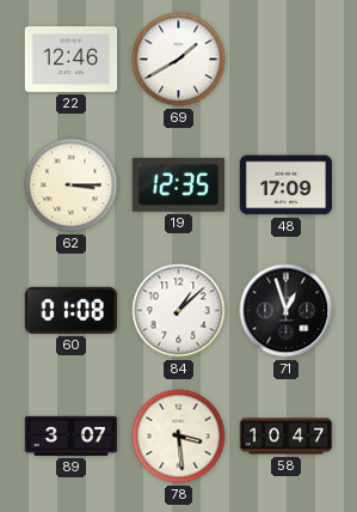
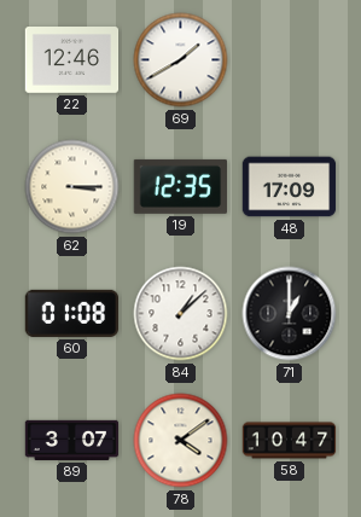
71: 12:57 -> 1:00 (290, 314)
78: 3:29 -> 4:09 (181, 441)
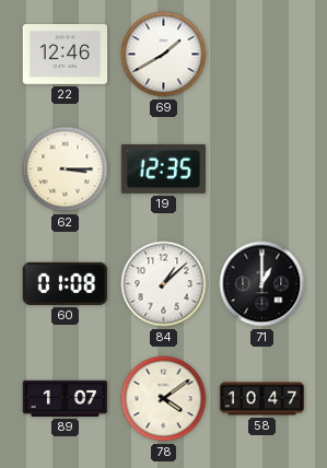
48: 17:09 -> none (290, 187)
89: 3:07 -> 1:07 (66, 398)
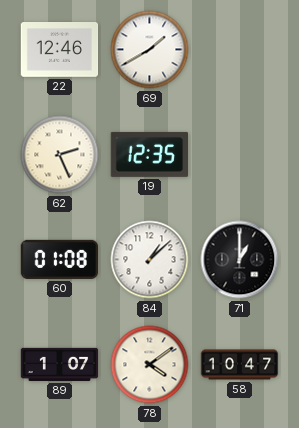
62: 3:15 -> 2:26 (60, 155)
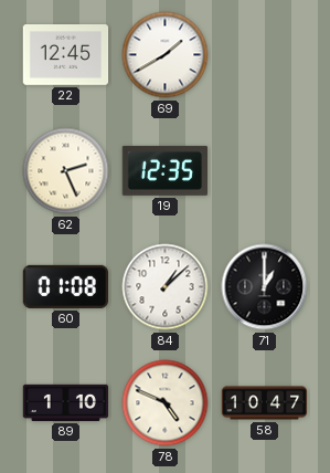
22: 12:46 -> 12:45 (66, 55)
89: 1:07 -> 1:10 (66, 402)
78: 4:09 -> 4:49 (166, 403)
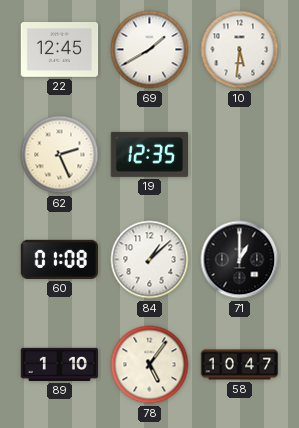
10: none -> 5:31 (240, 50)
78: 4:49 -> 5:06 (150, 365)
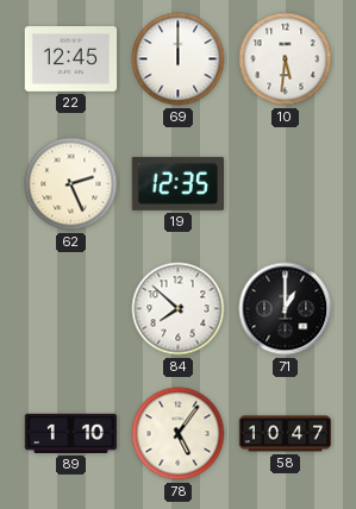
69: 1:40 -> 12:00 (179, 59)
60: 01:08 -> none (59, 259)
84: 1:08 -> 7:52 (179, 309)
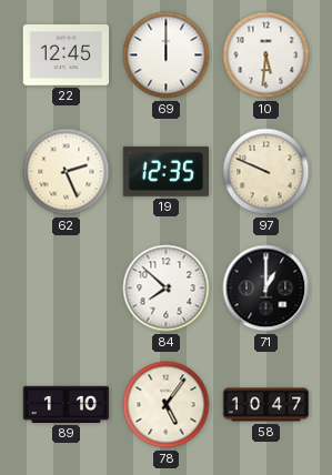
97: none -> 9:49 (266, 172)
